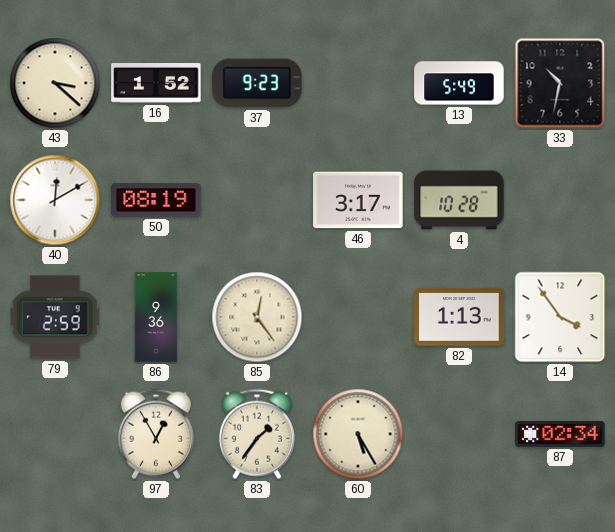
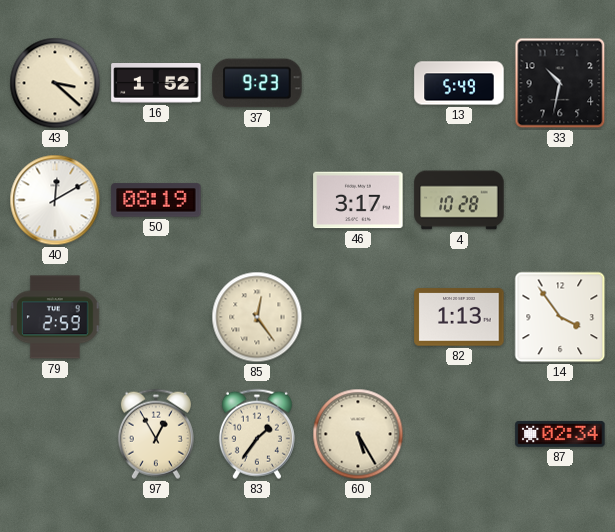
86: 9:36 -> none (156, 317)
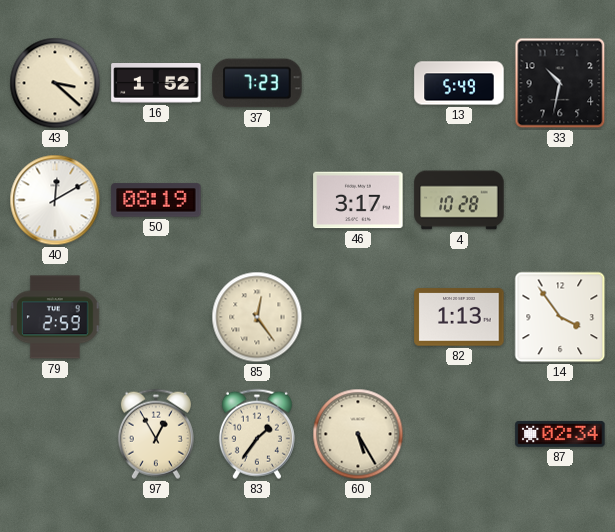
37: 9:23 -> 7:23 (257, 83)
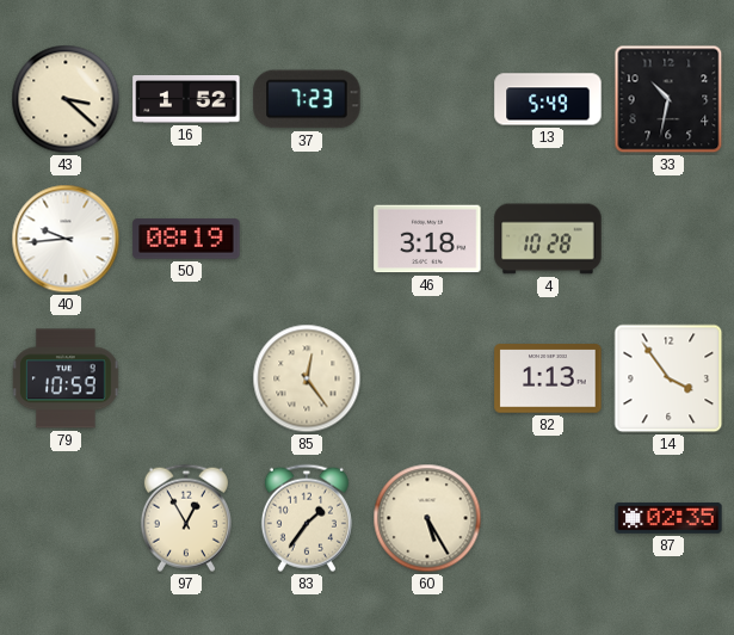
40: 12:10 -> 9:44 (66, 239)
46: 3:17 -> 3:18 (427, 239)
79: 2:59 -> 10:59 (66, 378)
87: 02:34 -> 02:35 (668, 518)
